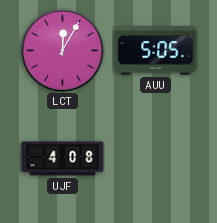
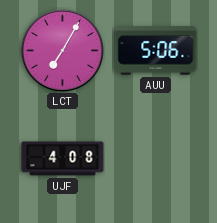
LCT: 12:05 -> 7:05 (62, 50)
AUU: 5:05 -> 5:06 (156, 51)
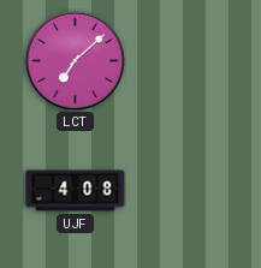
LCT: 7:05 -> 7:08 (75, 60)
AUU: 5:06 -> none (156, 51)
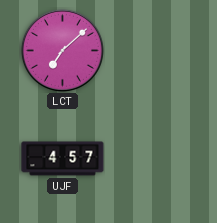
UJF: 4:08 -> 4:57 (63, 159)
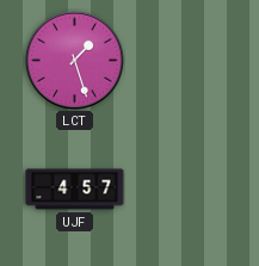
LCT: 7:08 -> 1:27 (74, 60)
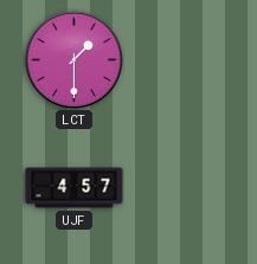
LCT: 1:27 -> 1:30 (73, 59)
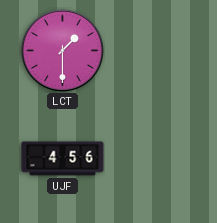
UJF: 4:57 -> 4:56 (63, 159)
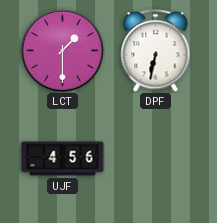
DPF: none -> 6:32 (156, 51)
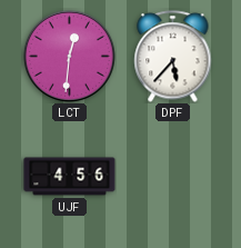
LCT: 1:30 -> 12:31 (69, 56)
DPF: 6:32 -> 5:37 (173, 57)
